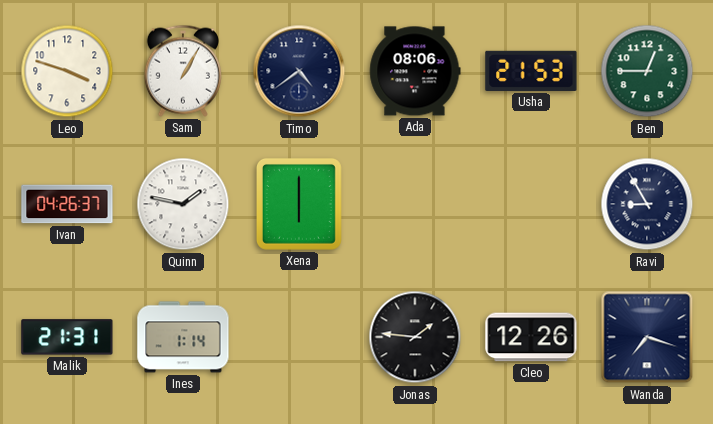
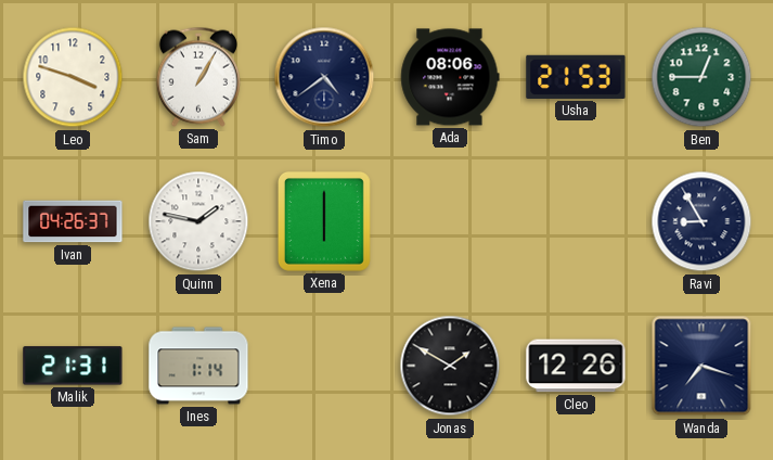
Jonas: 1:46 -> 1:50 (450, 366)
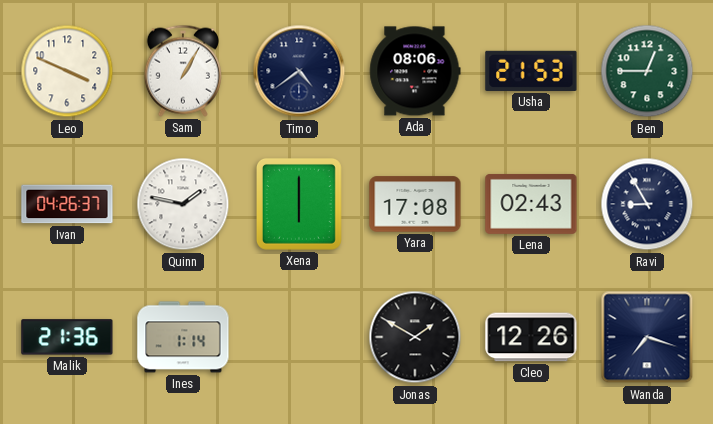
Leo: 3:48 -> 3:49 (67, 71)
Yara: none -> 17:08 (415, 204)
Lena: none -> 02:43 (531, 204)
Malik: 21:31 -> 21:36 (67, 337)
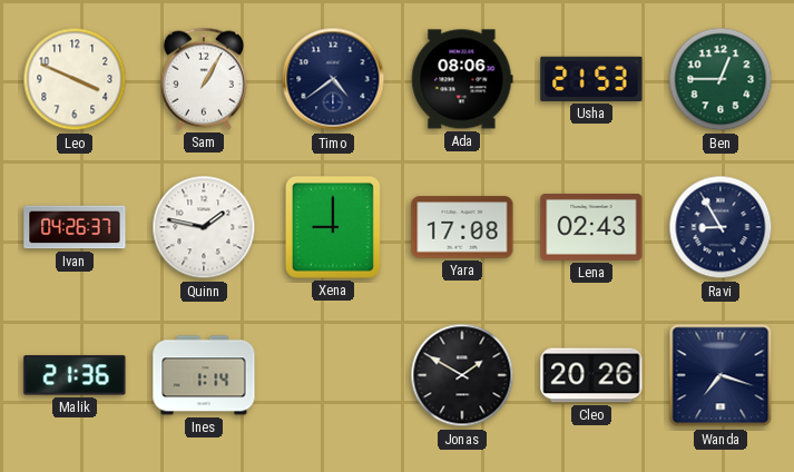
Xena: 6:00 -> 9:00 (333, 227)
Cleo: 12:26 -> 20:26 (591, 375)
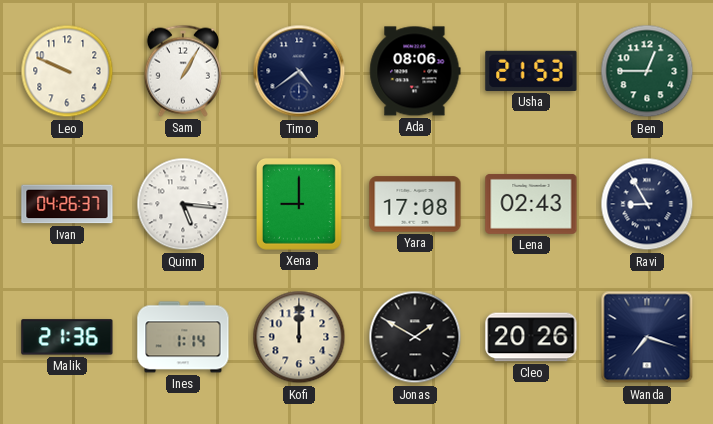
Leo: 3:49 -> 9:49 (67, 71)
Quinn: 1:47 -> 5:16 (183, 204)
Kofi: none -> 12:00 (299, 337)
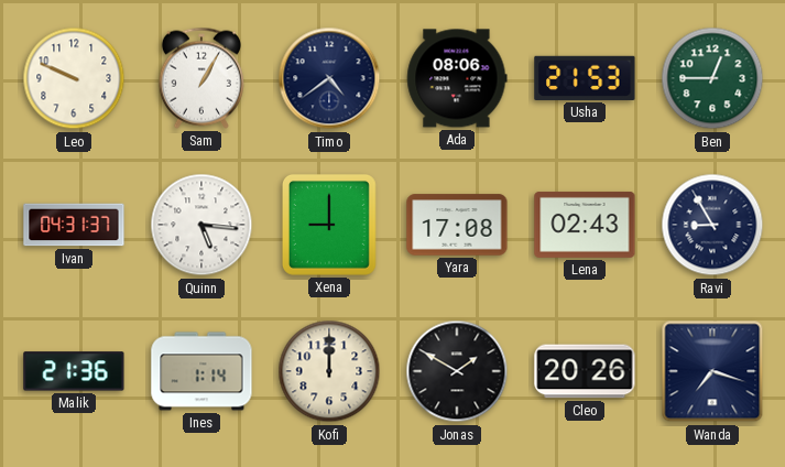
Ivan: 04:26 -> 04:31 (74, 225)
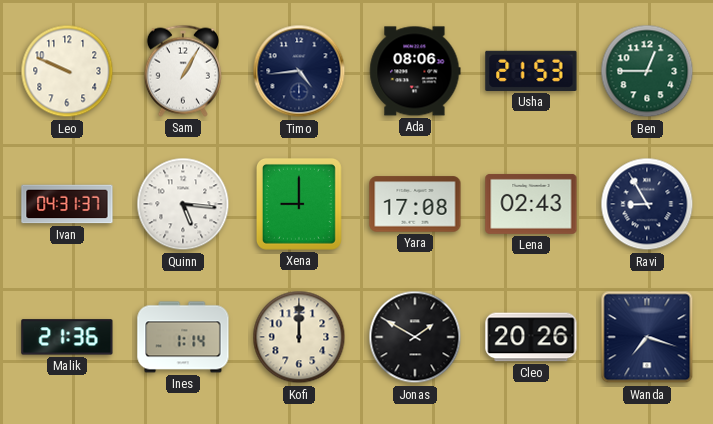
Timo: 4:39 -> 4:44 (299, 71)
